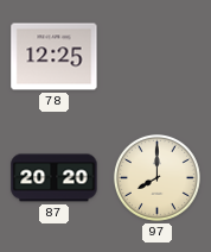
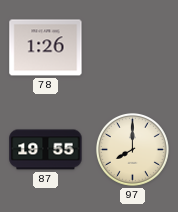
78: 12:25 -> 1:26 (46, 48)
87: 20:20 -> 19:55 (46, 150)
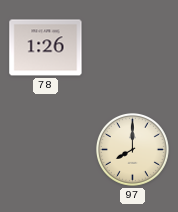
87: 19:55 -> none (46, 150)
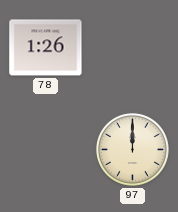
97: 8:00 -> 12:00 (132, 149)
